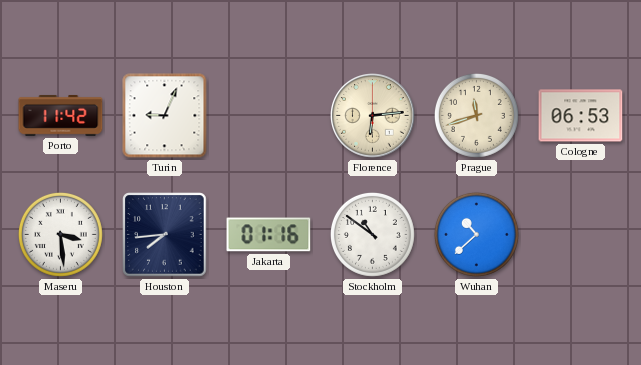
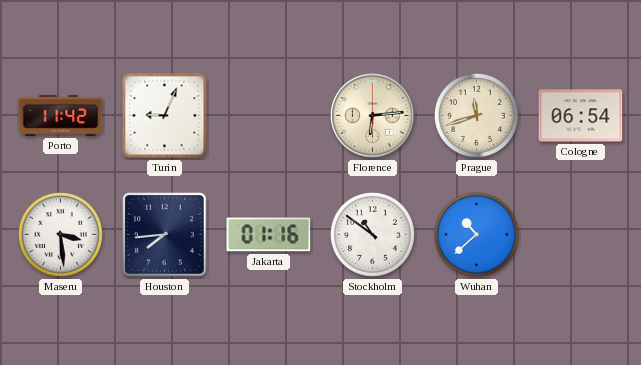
Cologne: 06:53 -> 06:54 (581, 116)
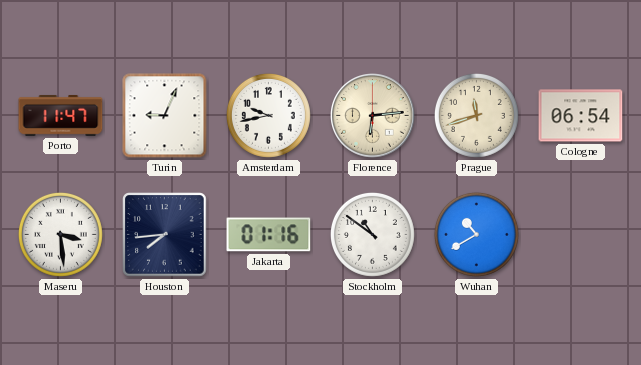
Porto: 11:42 -> 11:47 (61, 115)
Amsterdam: none -> 9:43 (268, 115)
Wuhan: 10:38 -> 10:40 (476, 234)
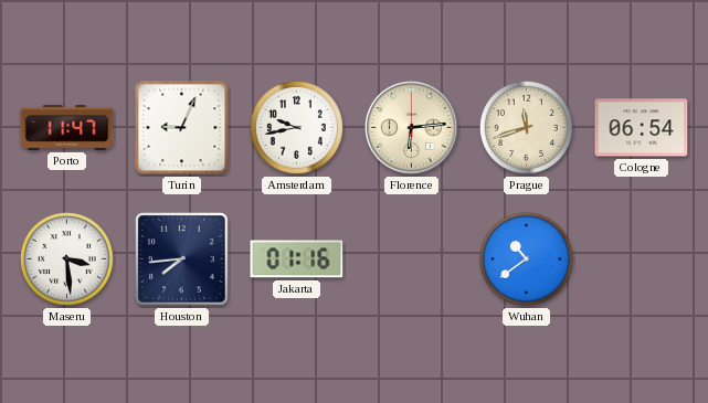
Stockholm: 10:51 -> none (372, 234)
Wuhan: 10:40 -> 10:39 (526, 258)
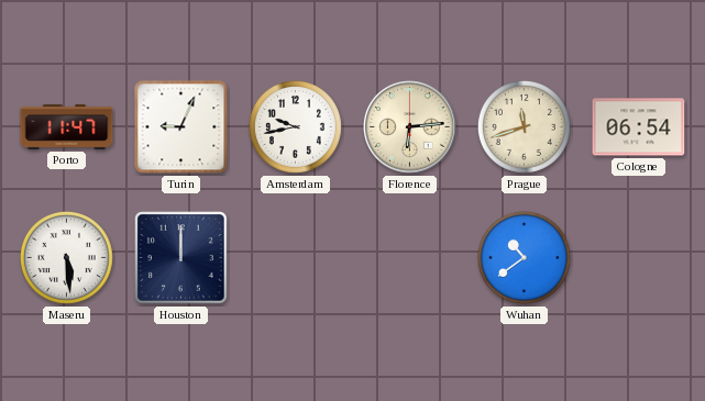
Maseru: 3:29 -> 5:29 (66, 257)
Houston: 7:44 -> 12:00 (181, 258)
Jakarta: 01:16 -> none (297, 259)
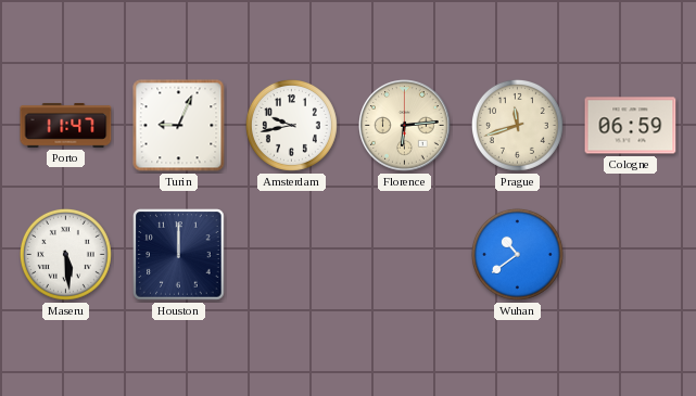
Cologne: 06:54 -> 06:59 (631, 126)
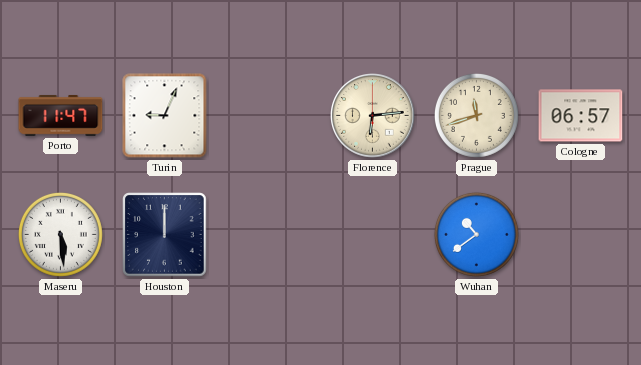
Amsterdam: 9:43 -> none (291, 125)
Cologne: 06:59 -> 06:57 (581, 116)
